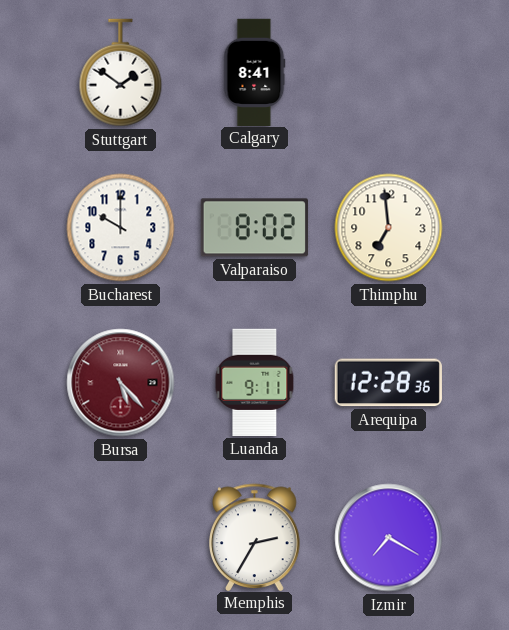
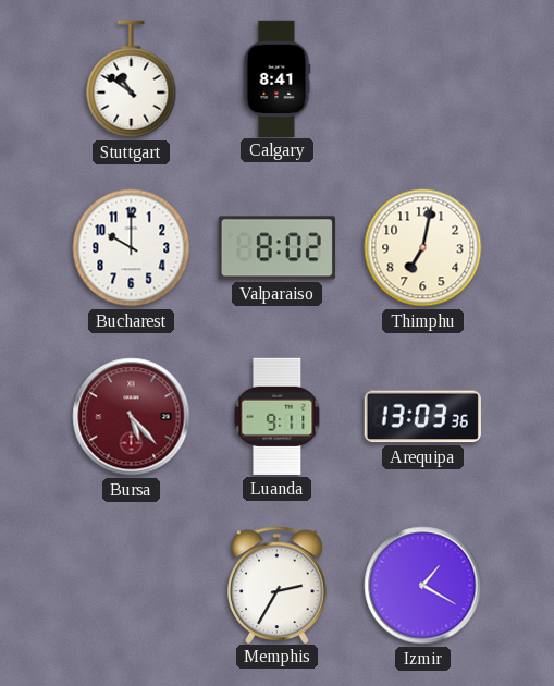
Stuttgart: 1:51 -> 10:51 (132, 79)
Thimphu: 6:59 -> 7:02 (423, 248)
Arequipa: 12:28 -> 13:03 (422, 417)
Izmir: 7:20 -> 1:20 (423, 586)
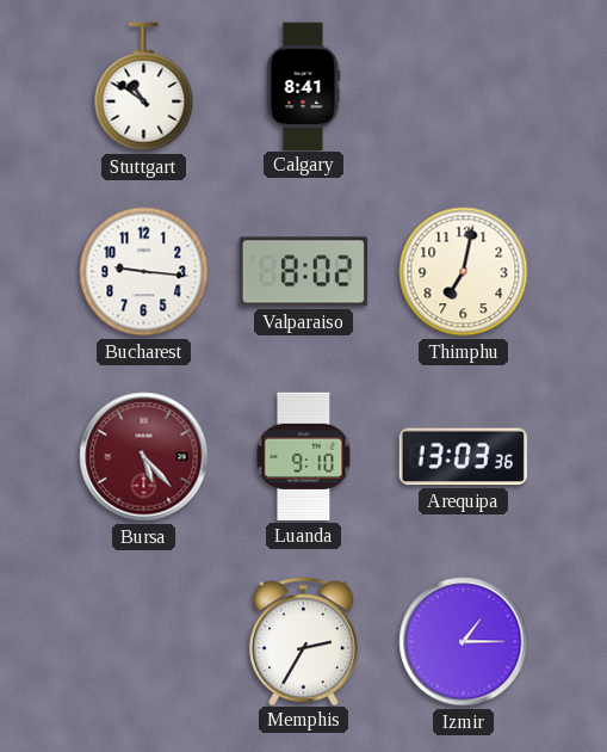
Bucharest: 10:00 -> 9:16 (144, 272)
Luanda: 9:11 -> 9:10 (304, 456)
Izmir: 1:20 -> 1:15 (464, 642)
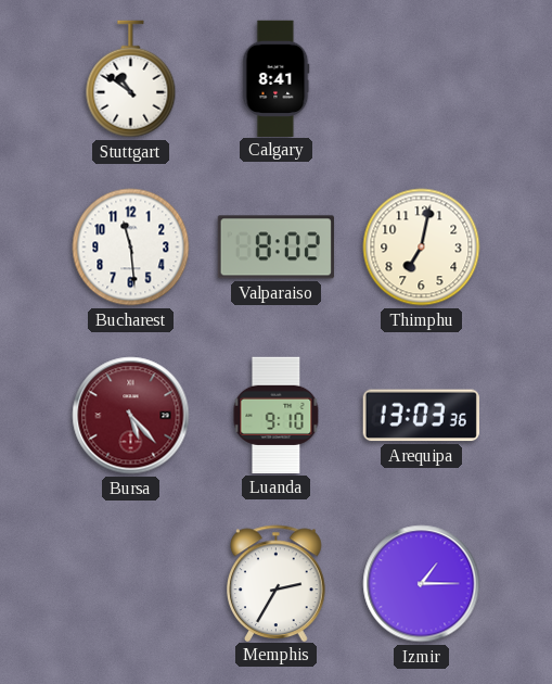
Bucharest: 9:16 -> 11:29 (131, 248)
